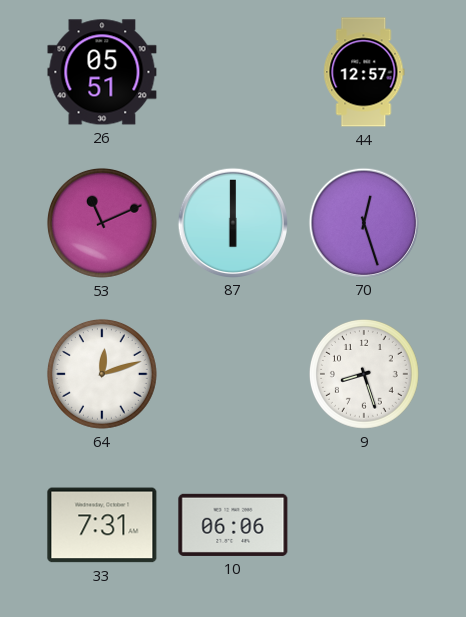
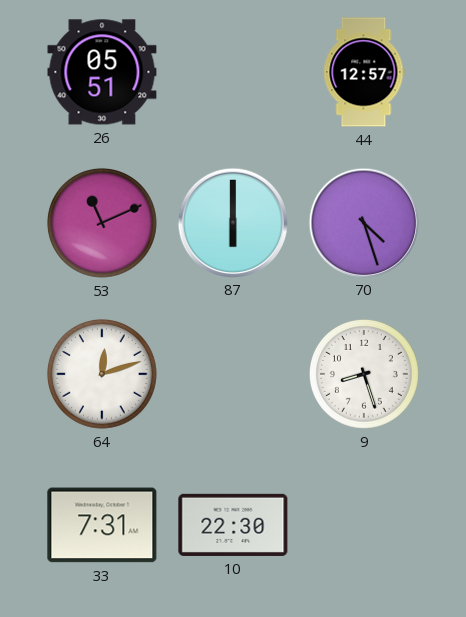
70: 12:27 -> 4:27 (363, 222)
10: 06:06 -> 22:30 (233, 525)
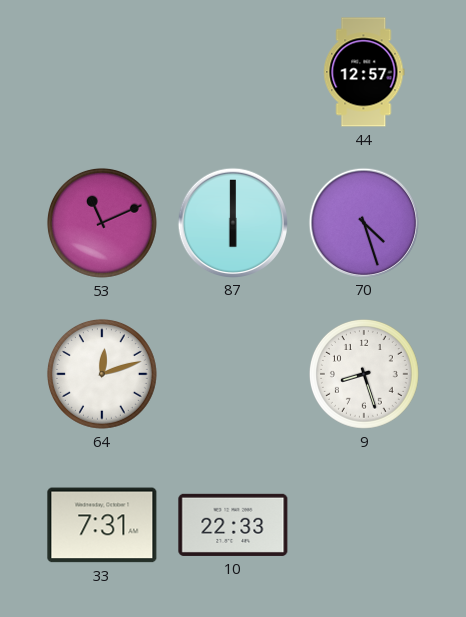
26: 05:51 -> none (102, 72)
10: 22:30 -> 22:33 (233, 525)
